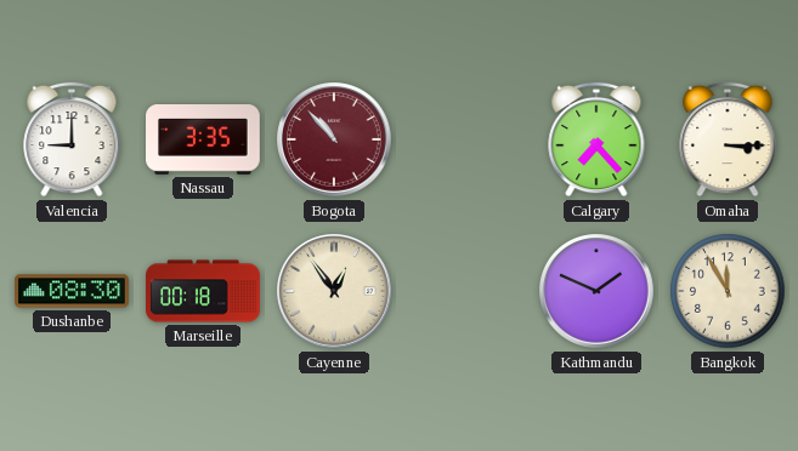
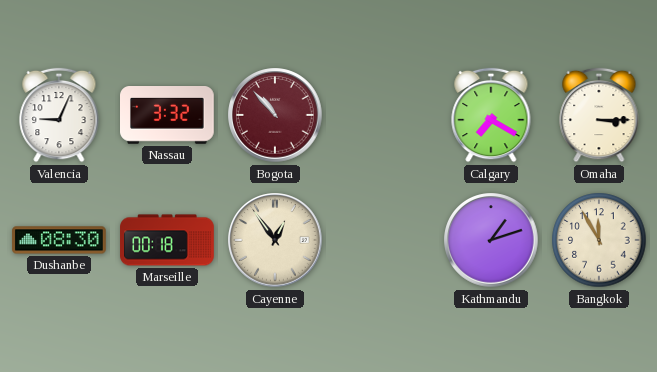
Valencia: 9:00 -> 9:04 (59, 115)
Nassau: 3:35 -> 3:32 (168, 116)
Calgary: 7:23 -> 7:20 (491, 115)
Kathmandu: 1:49 -> 1:12 (491, 240)
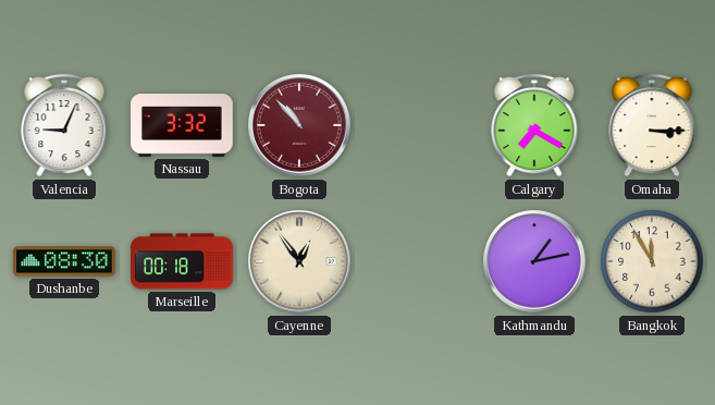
Kathmandu: 1:12 -> 1:13 (534, 261)
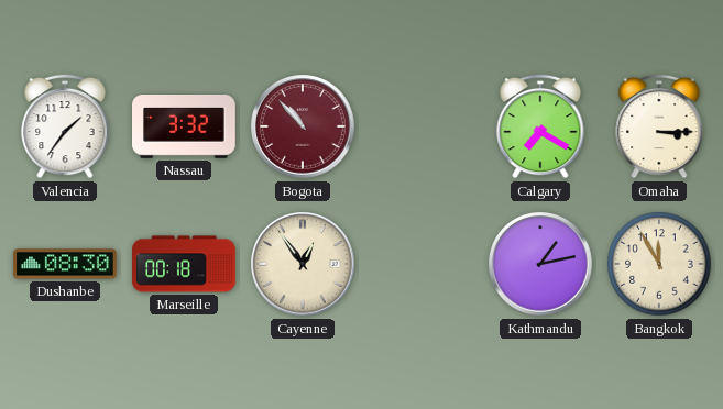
Valencia: 9:04 -> 1:36 (65, 126)
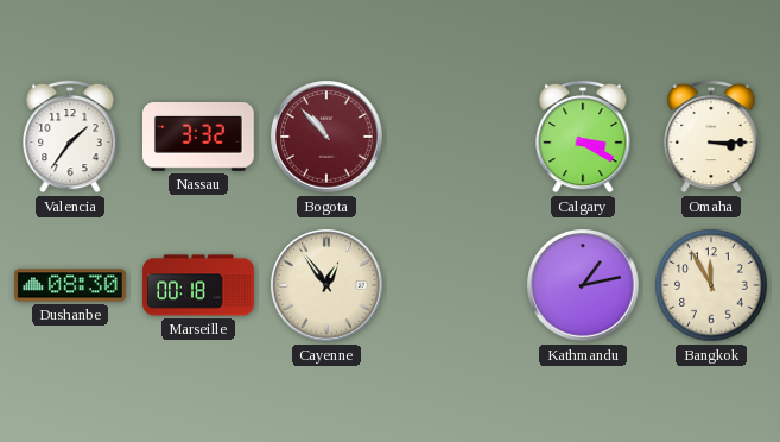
Calgary: 7:20 -> 3:20 (583, 137)
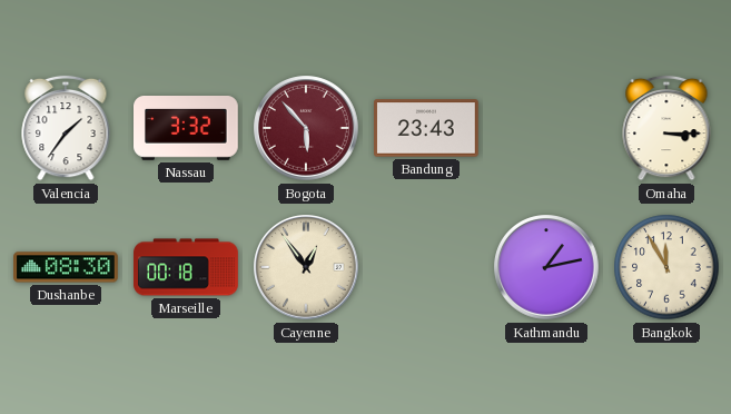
Bogota: 10:53 -> 5:53 (306, 128)
Bandung: none -> 23:43 (427, 128)
Calgary: 3:20 -> none (583, 137)
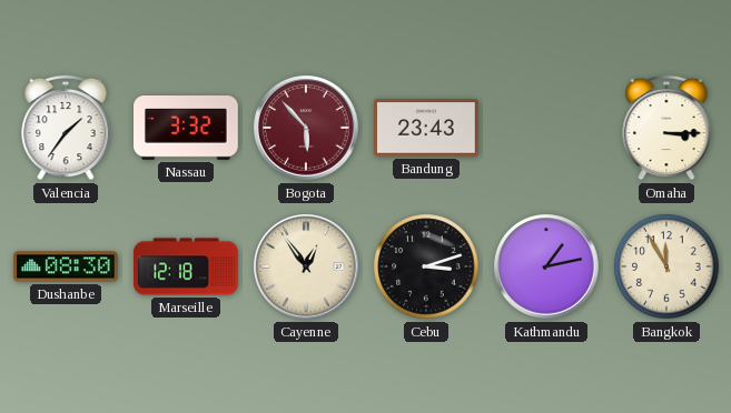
Marseille: 00:18 -> 12:18 (186, 266)
Cebu: none -> 3:12 (426, 266)
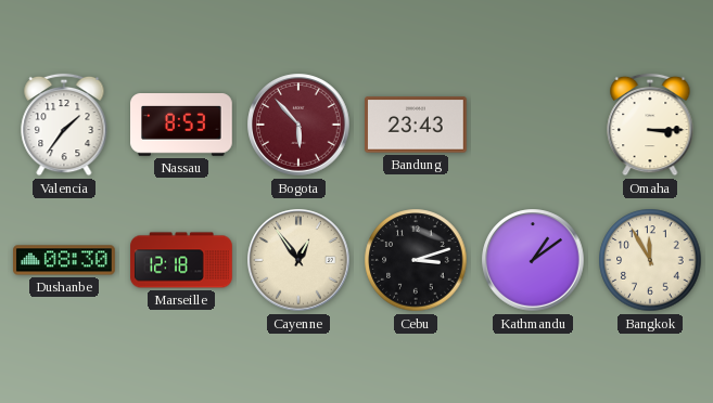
Nassau: 3:32 -> 8:53 (182, 126)
Kathmandu: 1:13 -> 1:09 (533, 260)
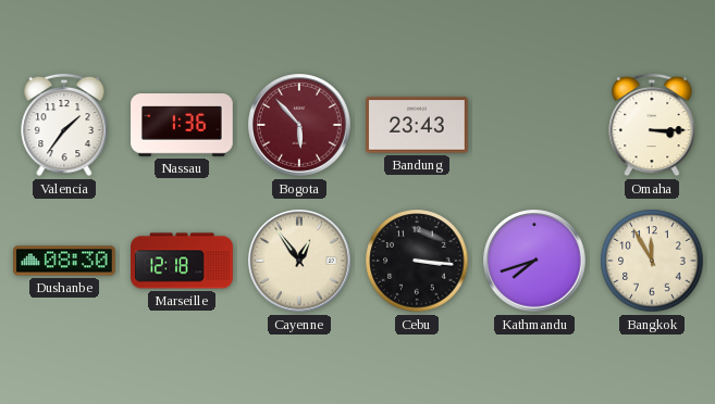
Nassau: 8:53 -> 1:36 (183, 126)
Cebu: 3:12 -> 3:16 (417, 261)
Kathmandu: 1:09 -> 7:42 (534, 261)
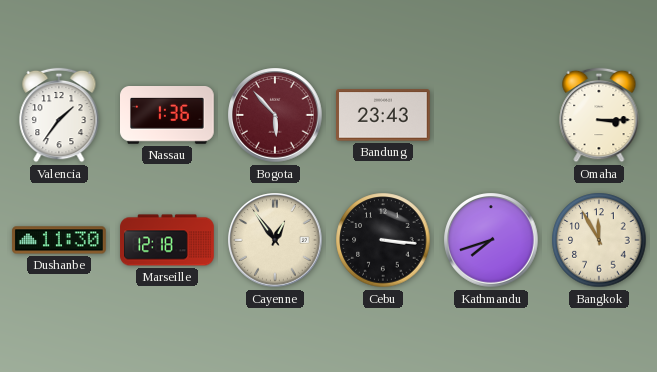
Dushanbe: 08:30 -> 11:30 (59, 240)
